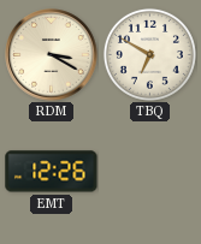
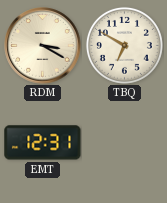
EMT: 12:26 -> 12:31 (43, 143)
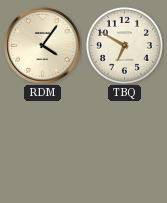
RDM: 3:20 -> 4:06 (43, 46)
EMT: 12:31 -> none (43, 143)
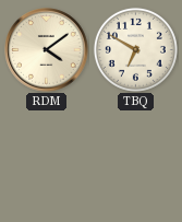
RDM: 4:06 -> 4:09 (47, 50)
